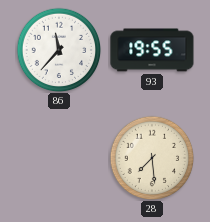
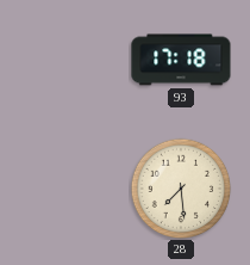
86: 11:37 -> none (59, 50)
93: 19:55 -> 17:18 (181, 60)
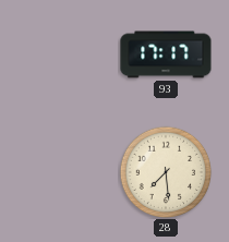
93: 17:18 -> 17:17 (166, 55)
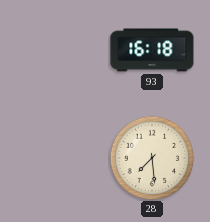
93: 17:17 -> 16:18 (152, 50)
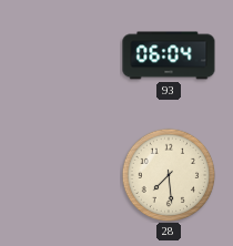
93: 16:18 -> 06:04 (169, 55)
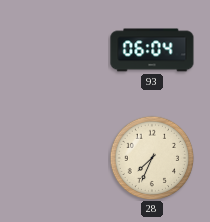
28: 7:29 -> 7:34 (152, 158)
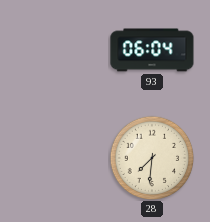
28: 7:34 -> 7:31 (152, 158)
